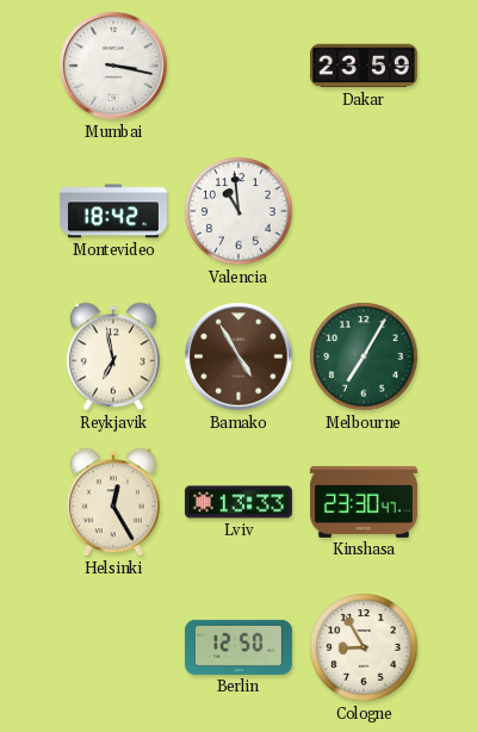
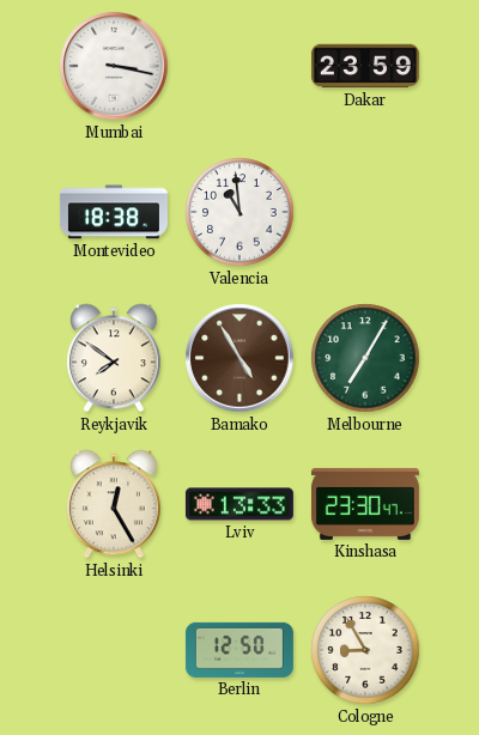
Montevideo: 18:42 -> 18:38 (114, 212)
Reykjavik: 6:58 -> 7:51 (114, 358)
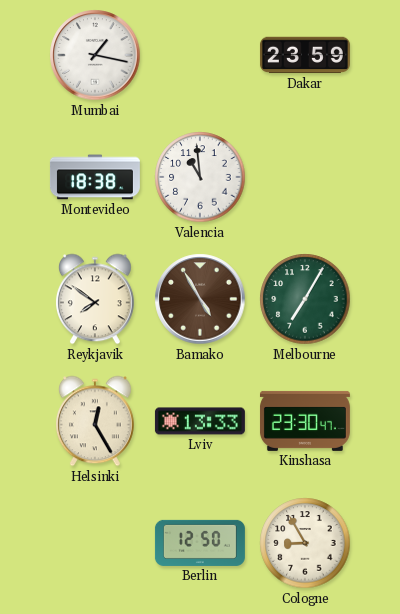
Mumbai: 3:17 -> 1:17 (95, 55)
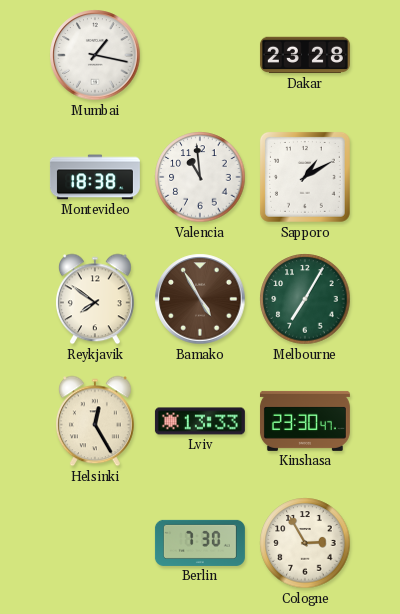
Dakar: 23:59 -> 23:28 (305, 55)
Sapporo: none -> 1:10 (305, 177)
Berlin: 12:50 -> 7:30 (200, 543)
Cologne: 8:55 -> 2:55 (305, 543)
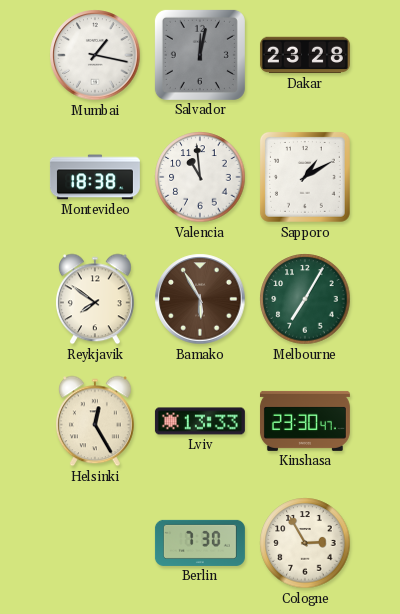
Salvador: none -> 12:02 (200, 55)
Bamako: 4:55 -> 5:55 (200, 299)
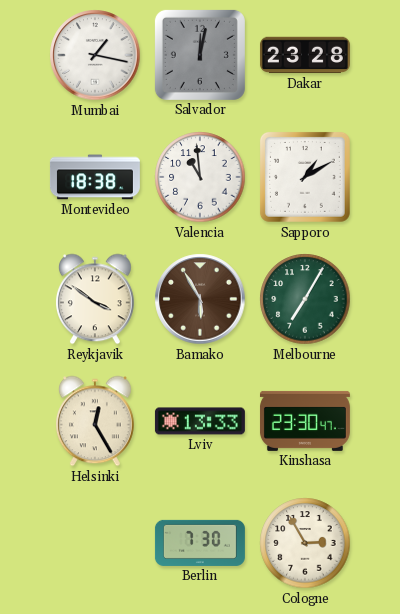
Reykjavik: 7:51 -> 3:51 (95, 299)
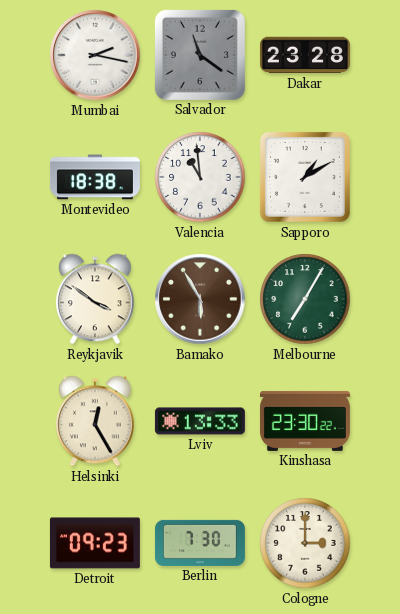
Mumbai: 1:17 -> 2:17 (95, 55)
Salvador: 12:02 -> 11:21 (200, 55)
Kinshasa: 23:30:47 -> 23:30:22 (305, 421)
Detroit: none -> 09:23 (95, 543)
Cologne: 2:55 -> 3:00 (305, 543)
